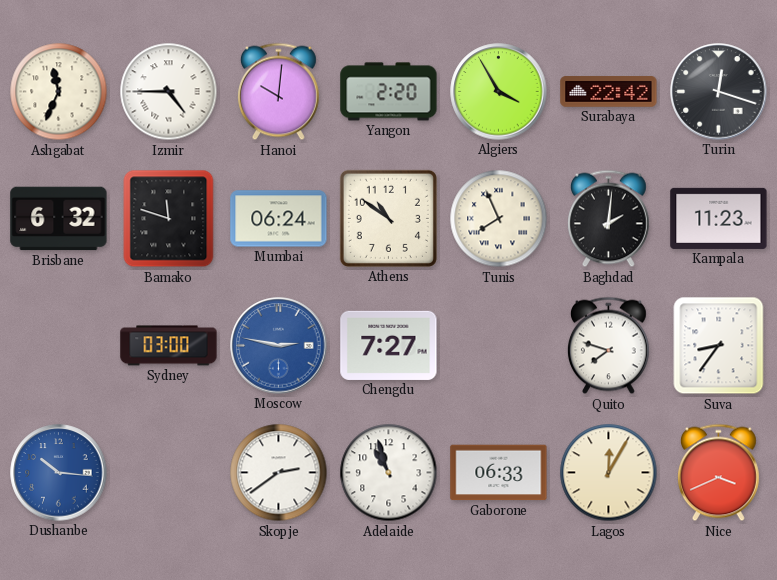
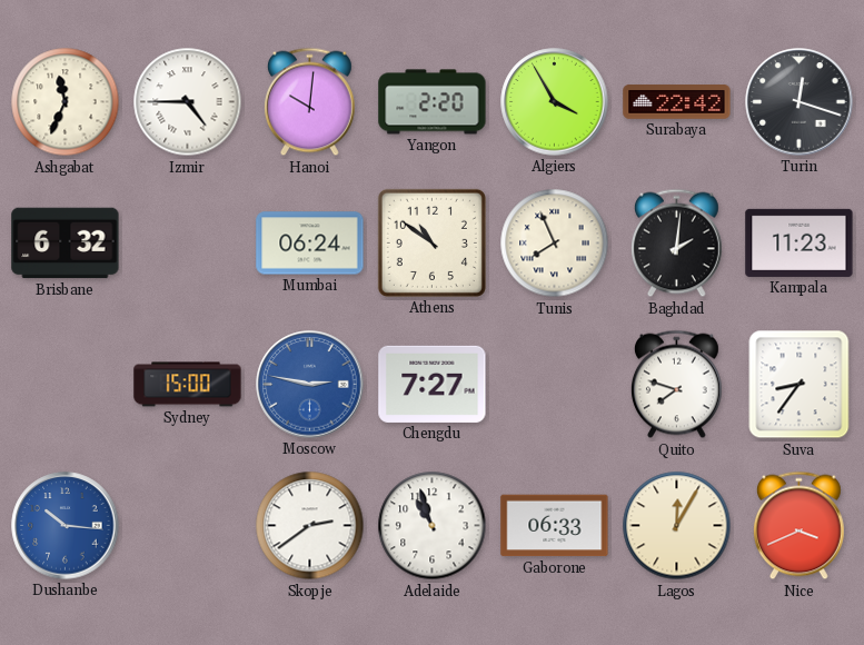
Bamako: 11:48 -> none (169, 219)
Sydney: 03:00 -> 15:00 (188, 385)
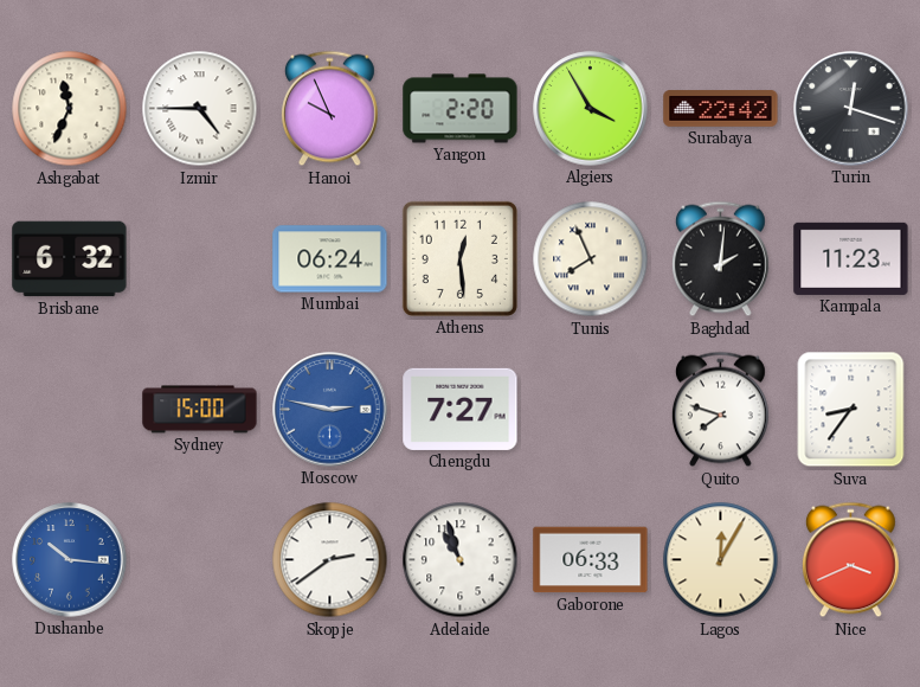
Hanoi: 10:01 -> 9:56 (329, 109)
Athens: 10:51 -> 12:29 (459, 258)
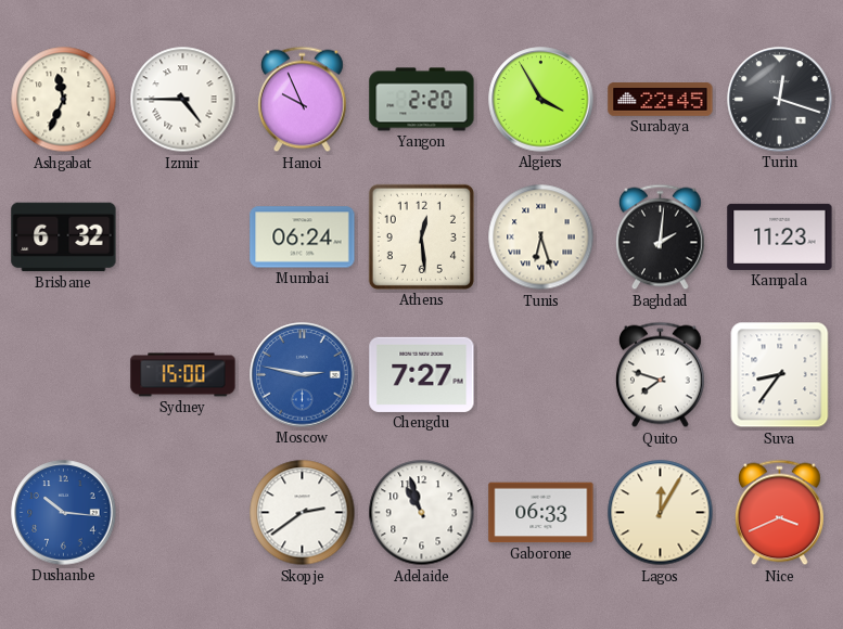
Surabaya: 22:42 -> 22:45 (661, 100)
Tunis: 7:56 -> 6:27 (541, 238)
